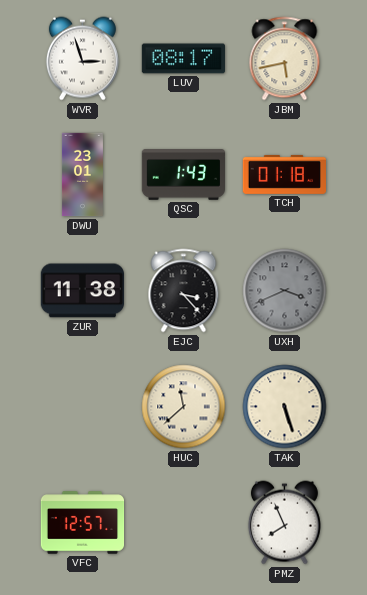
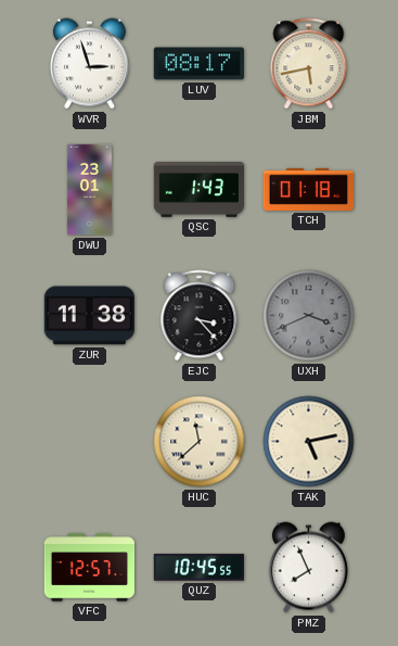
TAK: 5:27 -> 5:13 (309, 442)
QUZ: none -> 10:45 (198, 568)
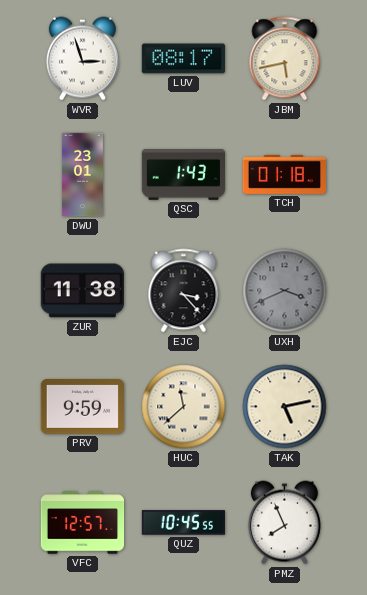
PRV: none -> 9:59 (82, 407)
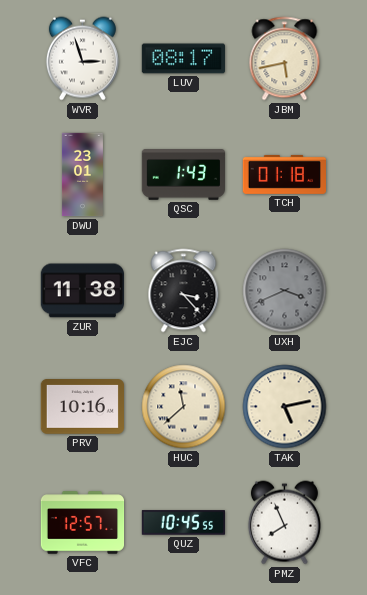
PRV: 9:59 -> 10:16 (82, 407)
